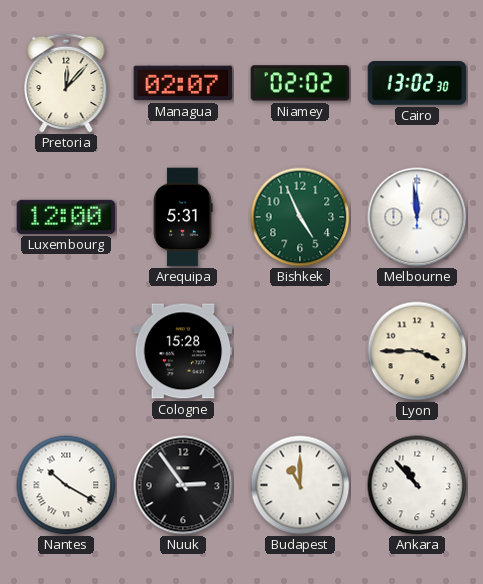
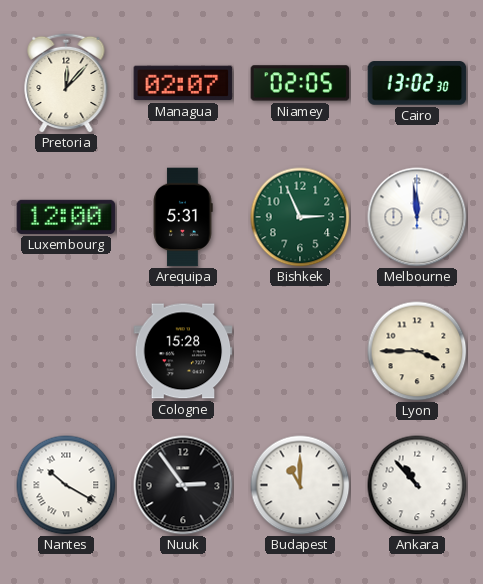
Niamey: 02:02 -> 02:05 (300, 83)
Bishkek: 4:56 -> 2:56 (300, 217)
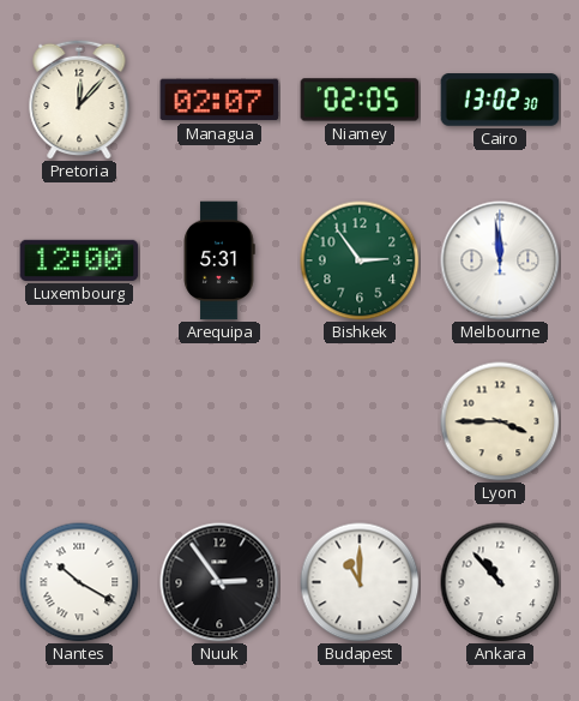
Bishkek: 2:56 -> 2:54 (360, 260)
Cologne: 15:28 -> none (183, 351)
